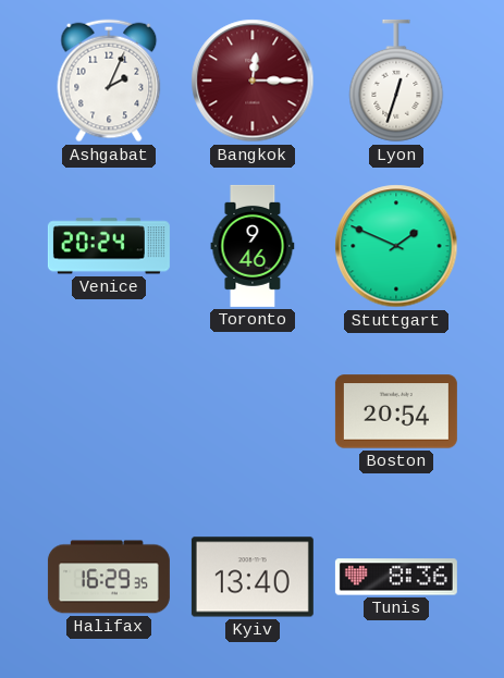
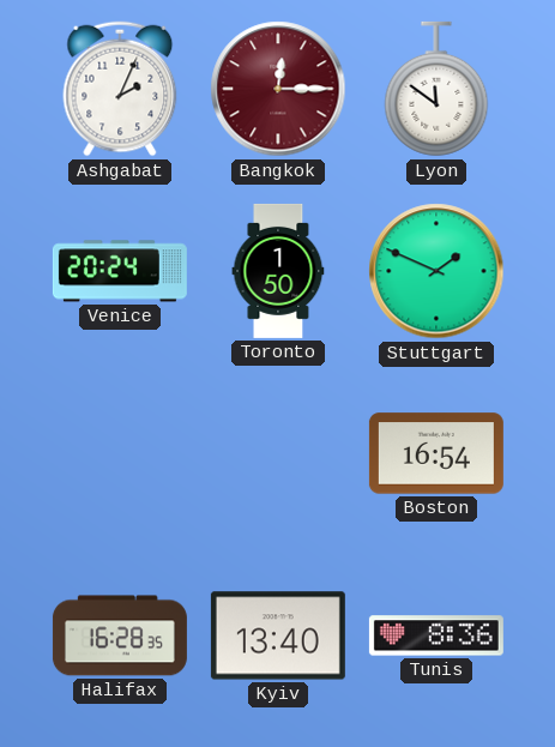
Lyon: 12:33 -> 11:51 (436, 89)
Toronto: 9:46 -> 1:50 (278, 271)
Boston: 20:54 -> 16:54 (436, 453)
Halifax: 16:29 -> 16:28 (120, 635)
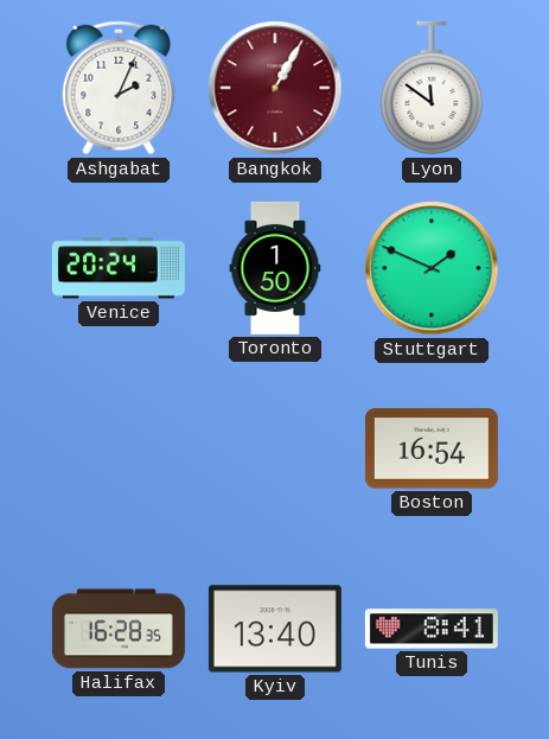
Bangkok: 12:15 -> 1:05 (275, 88)
Tunis: 8:36 -> 8:41 (432, 629)
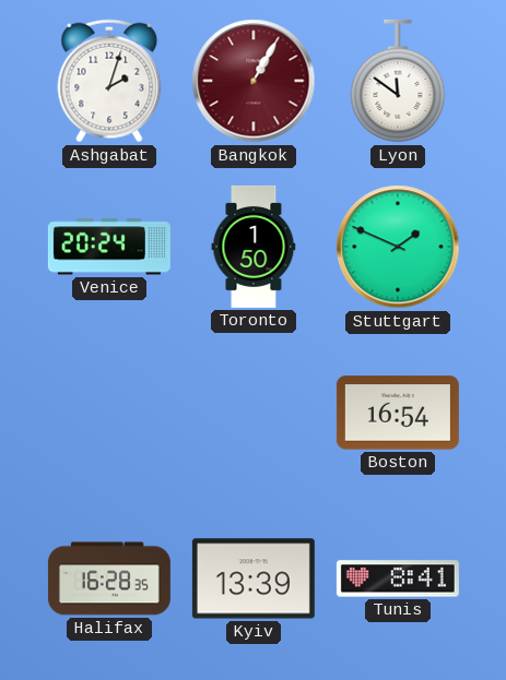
Ashgabat: 2:04 -> 2:03 (109, 81)
Kyiv: 13:40 -> 13:39 (254, 578)
